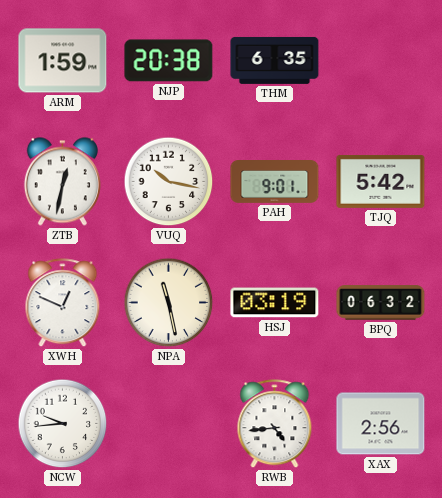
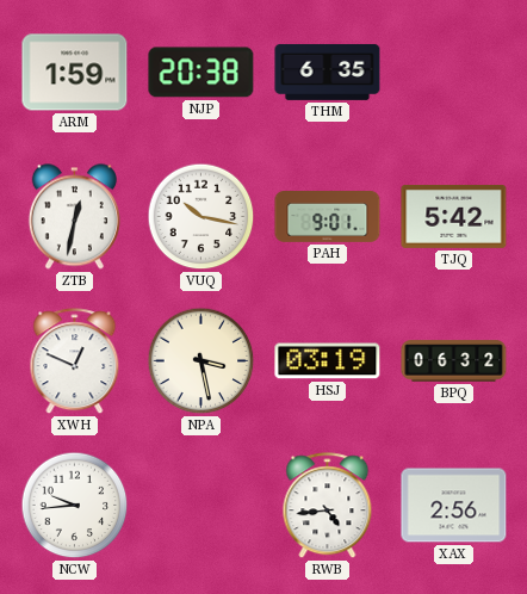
NPA: 11:28 -> 3:28 (201, 361)
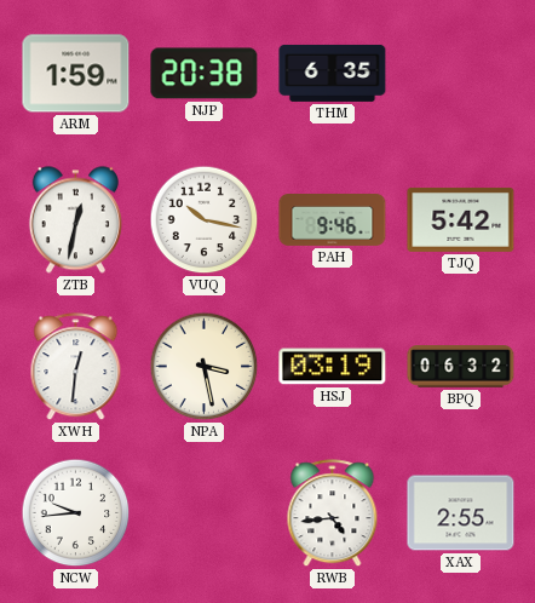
PAH: 9:01 -> 9:46 (333, 220)
XWH: 12:49 -> 12:31 (76, 367)
XAX: 2:56 -> 2:55 (461, 513)
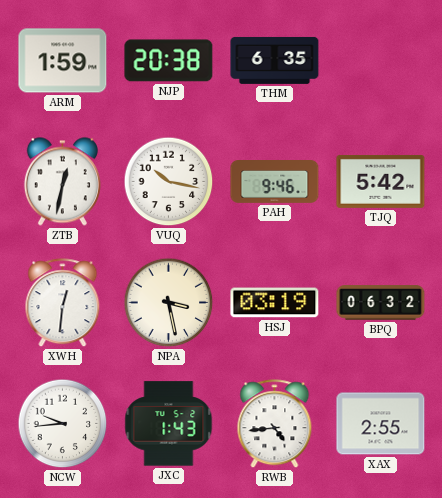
JXC: none -> 1:43 (169, 424)
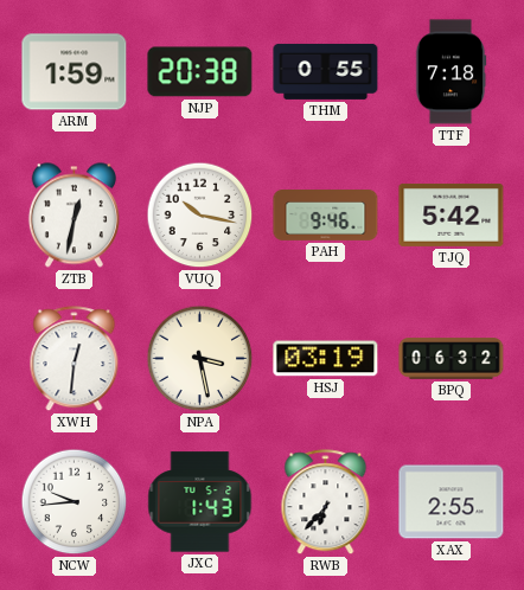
THM: 6:35 -> 0:55 (326, 71)
TTF: none -> 7:18 (450, 72)
RWB: 4:44 -> 6:37 (326, 502)
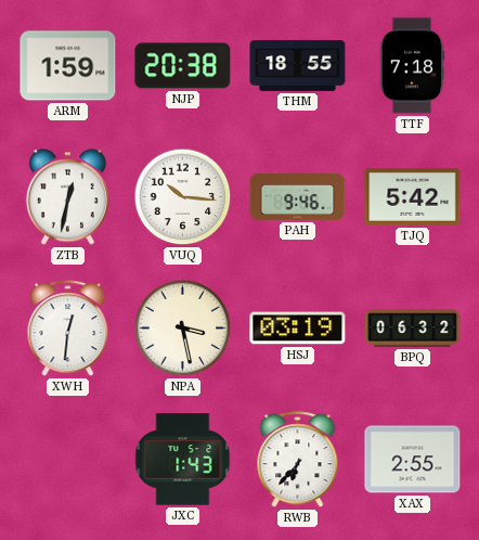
THM: 0:55 -> 18:55 (298, 65)
VUQ: 10:17 -> 10:16 (183, 197)
NCW: 9:44 -> none (75, 502)
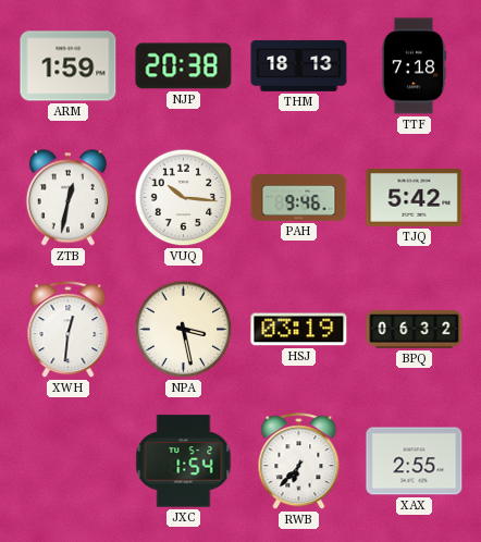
THM: 18:55 -> 18:13 (299, 65)
JXC: 1:43 -> 1:54 (184, 461)
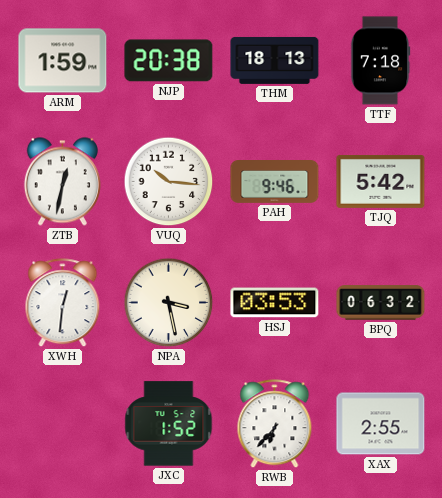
HSJ: 03:19 -> 03:53 (275, 303)
JXC: 1:54 -> 1:52 (169, 424)
